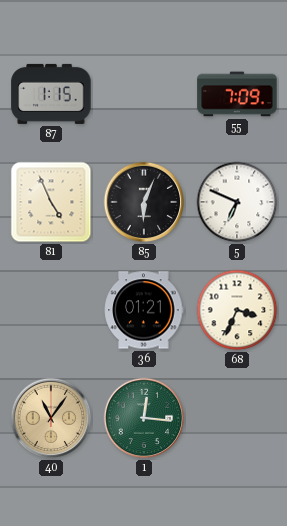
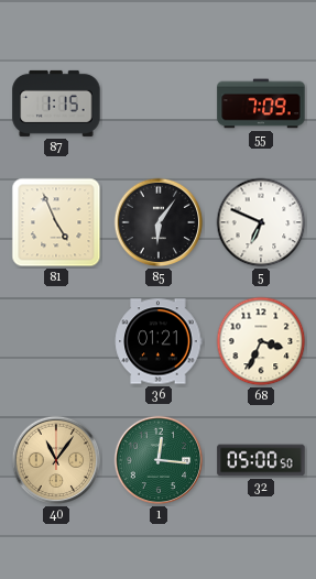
85: 6:04 -> 6:06 (159, 222)
32: none -> 05:00 (261, 460)
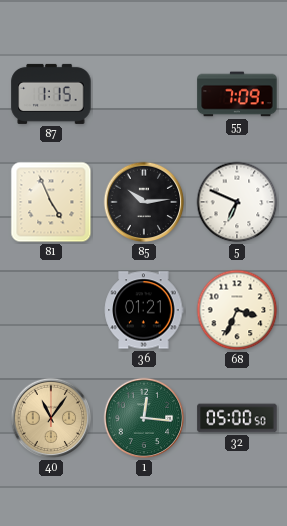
85: 6:06 -> 10:14 (144, 202)
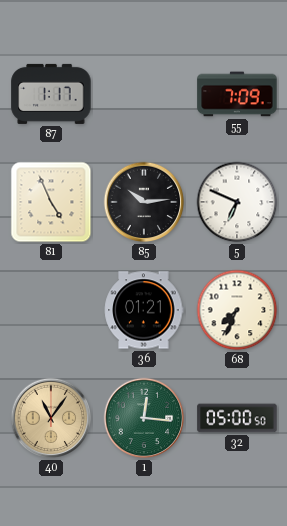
87: 1:15 -> 1:17 (51, 94)
68: 3:34 -> 7:34 (237, 310)
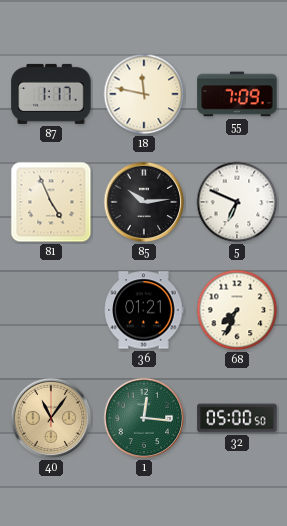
18: none -> 11:47 (144, 94)
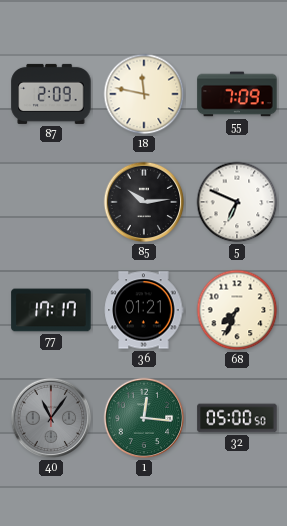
87: 1:17 -> 2:09 (51, 94)
81: 4:56 -> none (51, 202)
77: none -> 17:17 (51, 310)
40 dial: champagne -> grey (51, 418)
